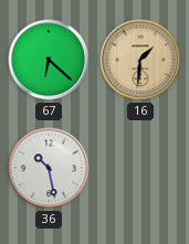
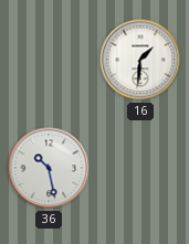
67: 6:22 -> none (49, 60)
16 dial: champagne -> white (140, 60)
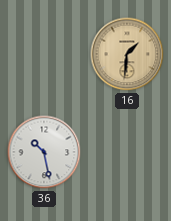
16 dial: white -> champagne (127, 54)
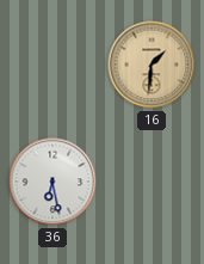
36: 10:28 -> 6:28 (52, 182)
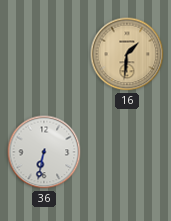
36: 6:28 -> 6:32 (44, 152)
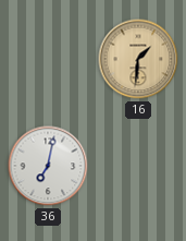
36: 6:32 -> 7:02 (48, 166)
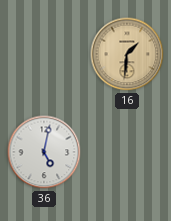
36: 7:02 -> 5:02 (44, 152)
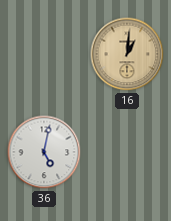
16: 1:31 -> 1:01 (127, 54)
